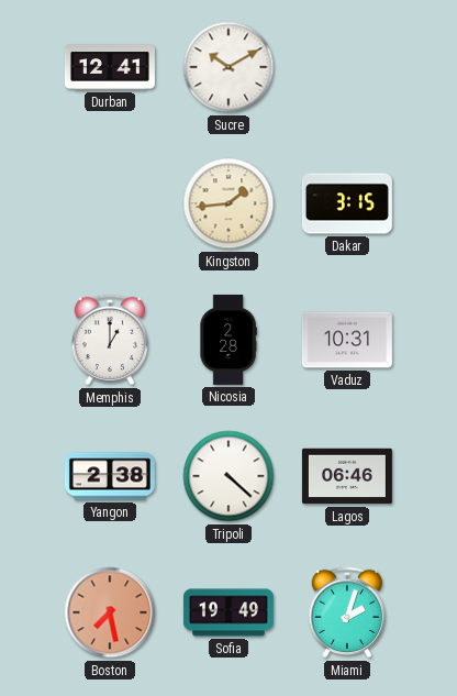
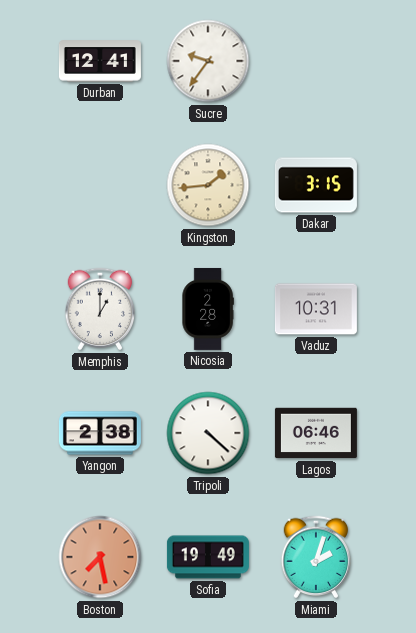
Sucre: 10:10 -> 9:36 (208, 61)
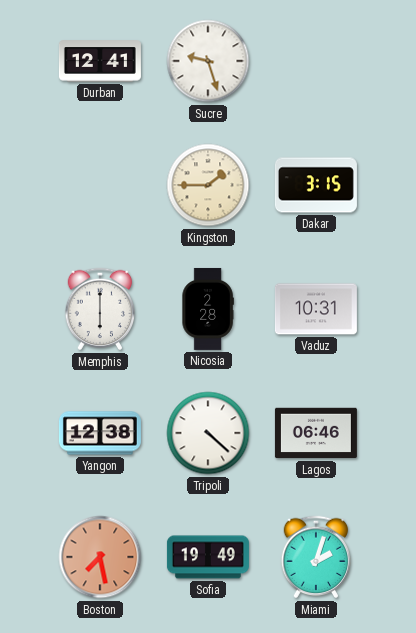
Sucre: 9:36 -> 9:27 (208, 61)
Kingston: 1:44 -> 1:45 (208, 185)
Memphis: 1:00 -> 6:00 (100, 309)
Yangon: 2:38 -> 12:38 (100, 433)
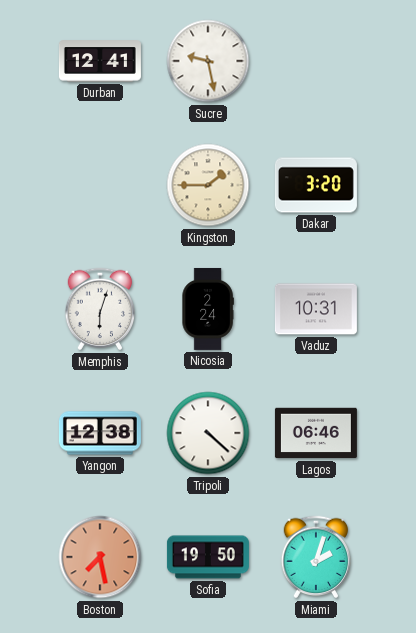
Sucre: 9:27 -> 9:28 (208, 61)
Dakar: 3:15 -> 3:20 (316, 185)
Memphis: 6:00 -> 6:03 (100, 309)
Nicosia: 2:28 -> 2:24 (208, 309)
Sofia: 19:49 -> 19:50 (208, 557)
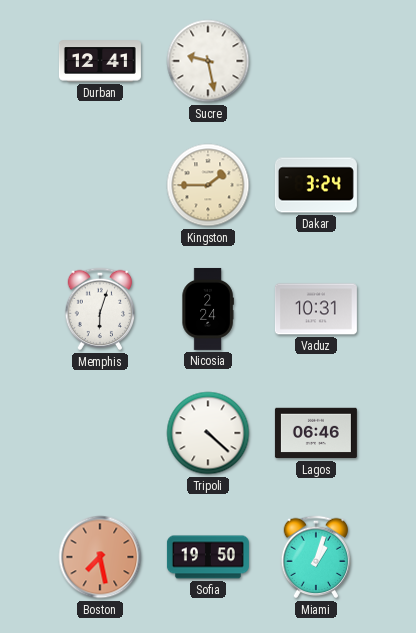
Dakar: 3:20 -> 3:24 (316, 185)
Yangon: 12:38 -> none (100, 433)
Miami: 2:03 -> 1:03 (316, 557)
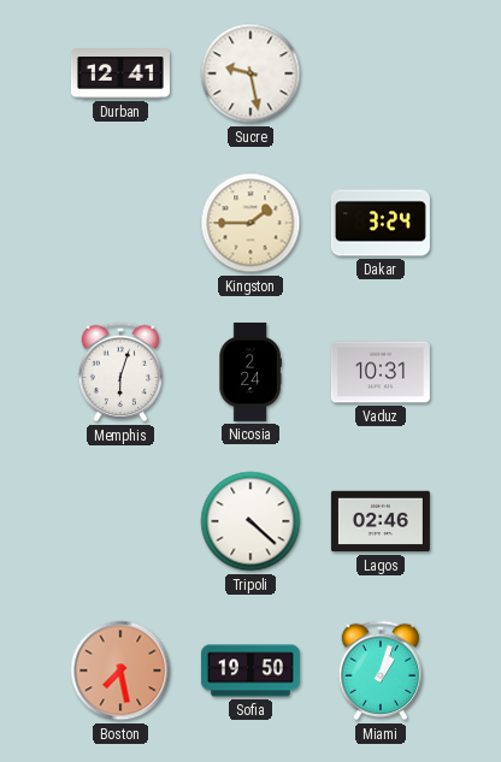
Lagos: 06:46 -> 02:46 (381, 521)
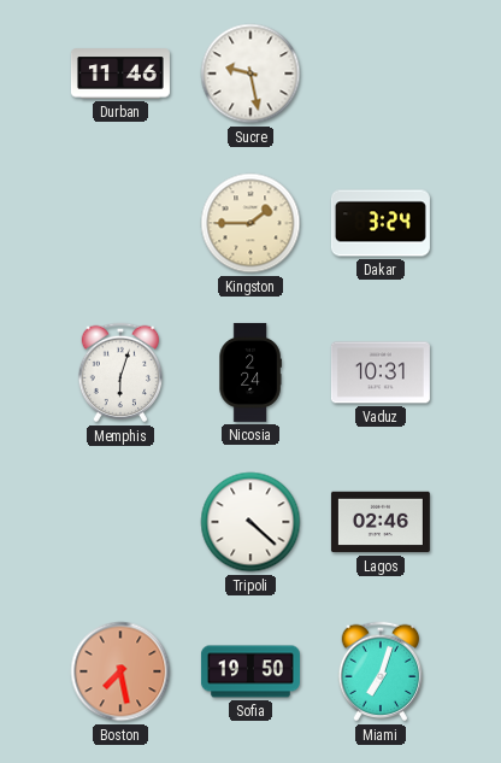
Durban: 12:41 -> 11:46 (120, 74)
Miami: 1:03 -> 7:03 (381, 671)
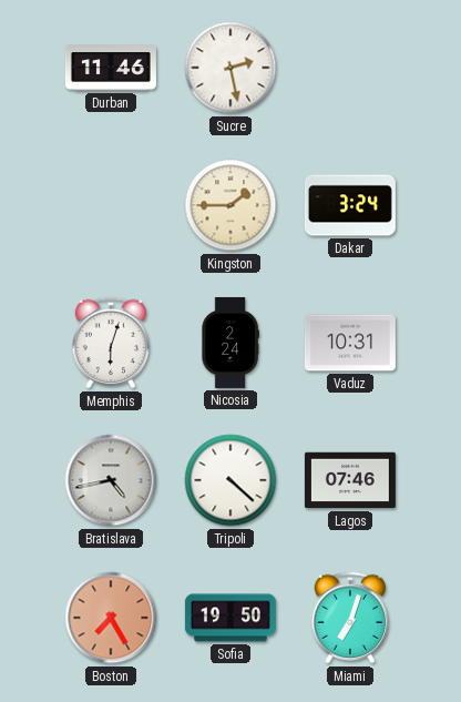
Sucre: 9:28 -> 2:28 (230, 68)
Bratislava: none -> 4:43 (111, 480)
Lagos: 02:46 -> 07:46 (350, 480)
Boston: 7:28 -> 7:25 (111, 618)
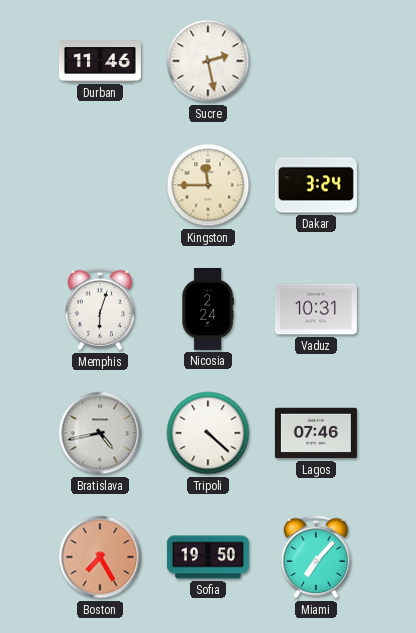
Kingston: 1:45 -> 11:45 (208, 185)
Miami: 7:03 -> 7:07 (316, 557)
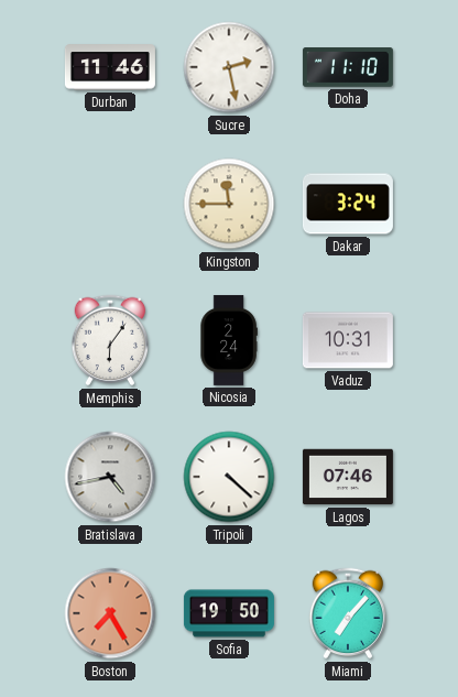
Doha: none -> 11:10 (348, 68)
Memphis: 6:03 -> 6:06 (110, 340)
